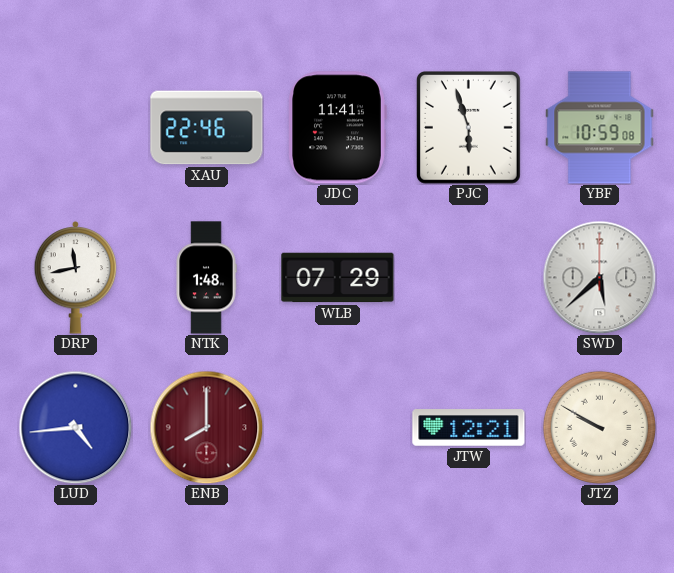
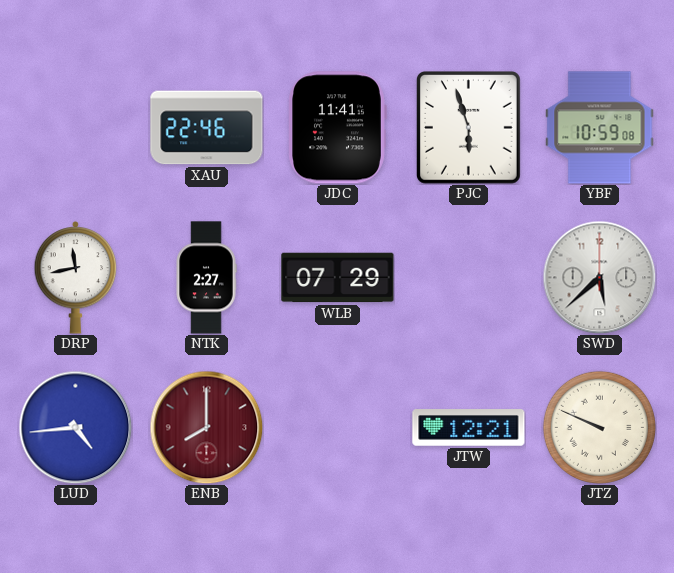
NTK: 1:48 -> 2:27 (206, 278)
JTZ: 9:50 -> 9:49 (599, 427)
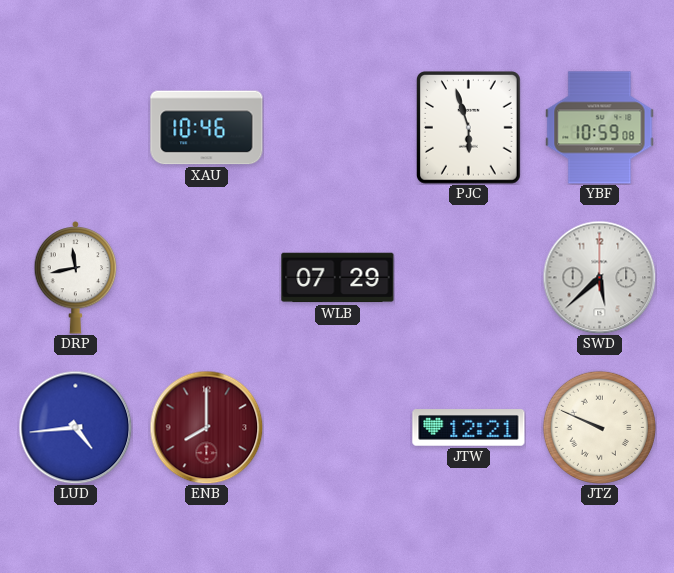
XAU: 22:46 -> 10:46 (207, 128)
JDC: 11:41 -> none (337, 128)
NTK: 2:27 -> none (206, 278)
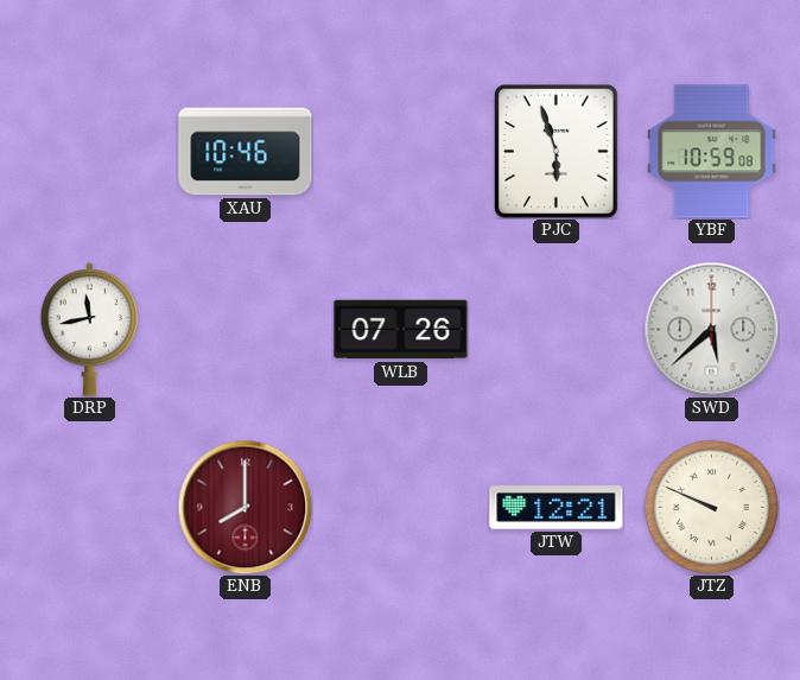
WLB: 07:29 -> 07:26 (401, 330)
LUD: 4:44 -> none (75, 427)
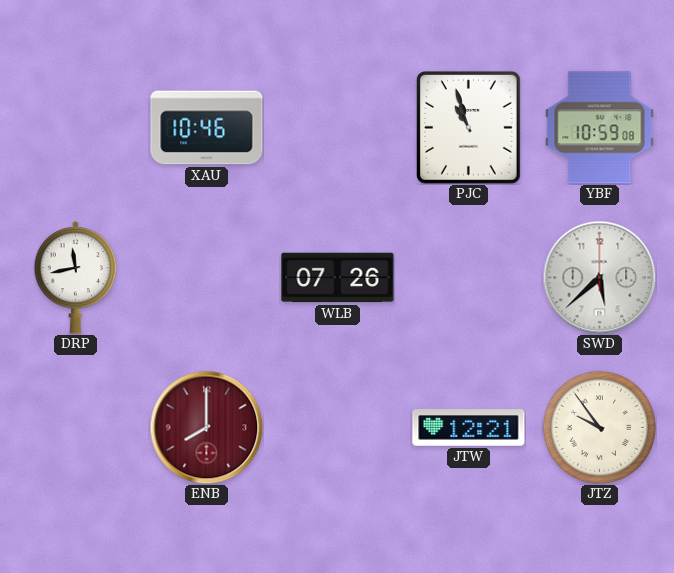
PJC: 5:57 -> 10:57 (468, 128)
JTZ: 9:49 -> 9:54 (599, 427)
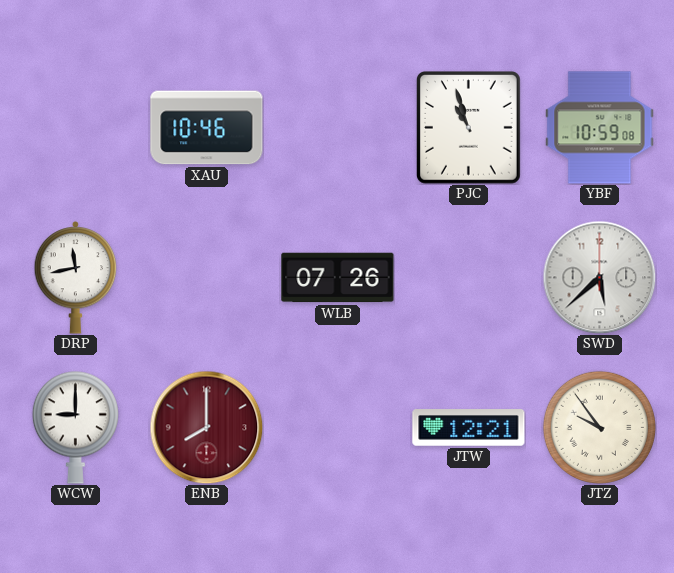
WCW: none -> 9:00 (75, 427)
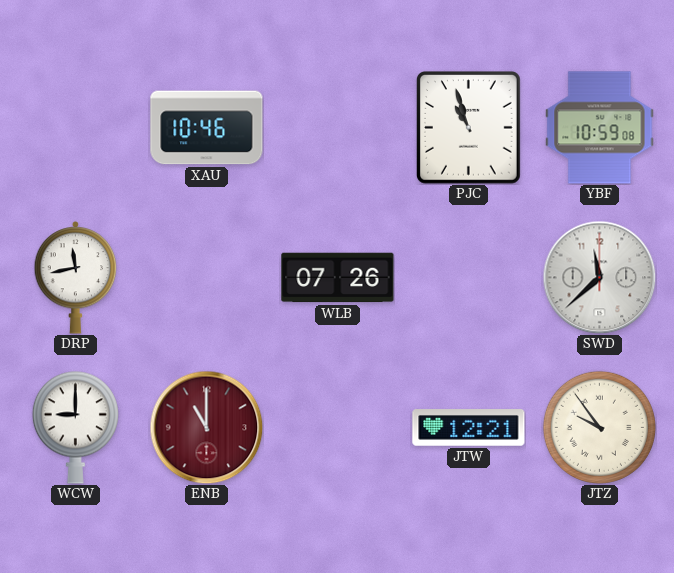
SWD: 5:38 -> 11:38 (599, 277)
ENB: 8:00 -> 11:00 (206, 427)
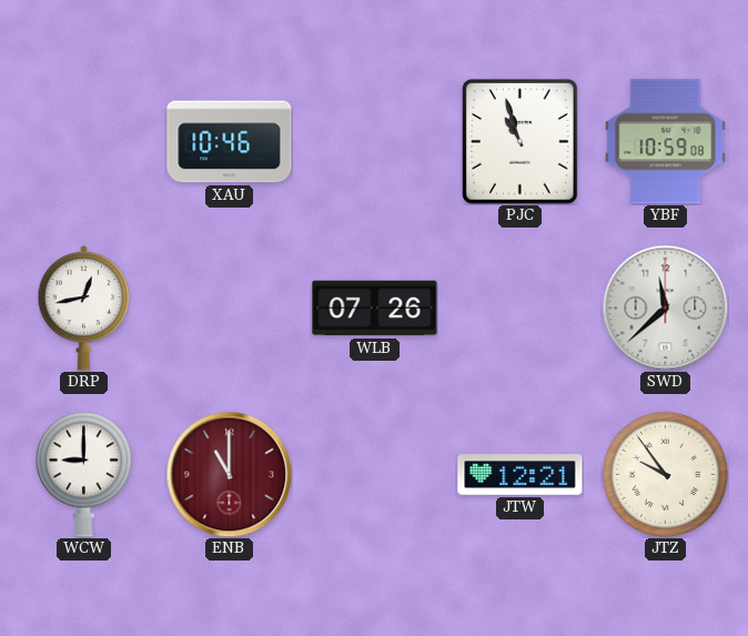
DRP: 11:43 -> 12:43 (84, 307)
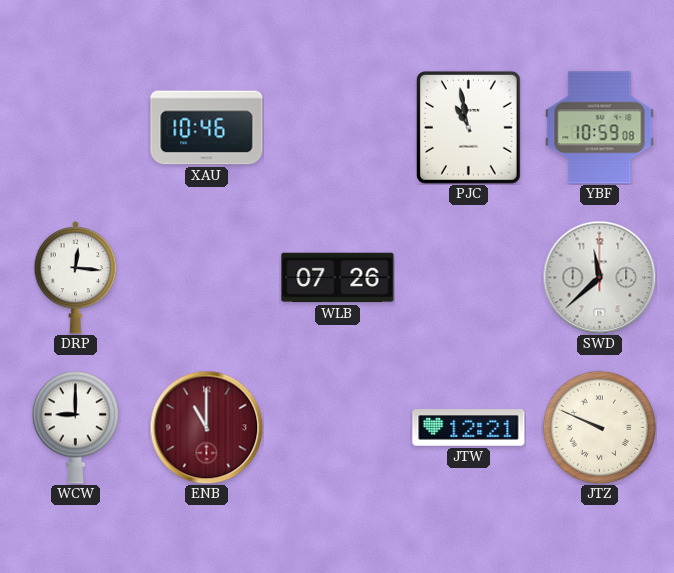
PJC: 10:57 -> 10:58 (468, 128)
DRP: 12:43 -> 12:16 (76, 277)
JTZ: 9:54 -> 9:49 (599, 427)
